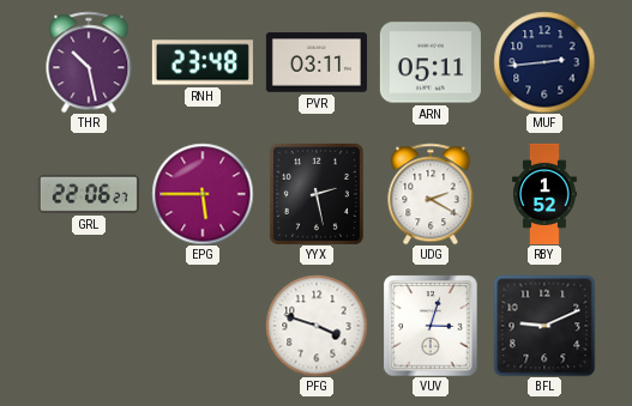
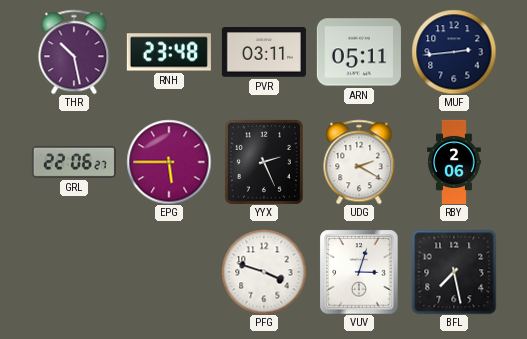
YYX: 2:28 -> 2:26 (264, 162)
RBY: 1:52 -> 2:06 (454, 161)
BFL: 9:11 -> 7:28 (454, 272)
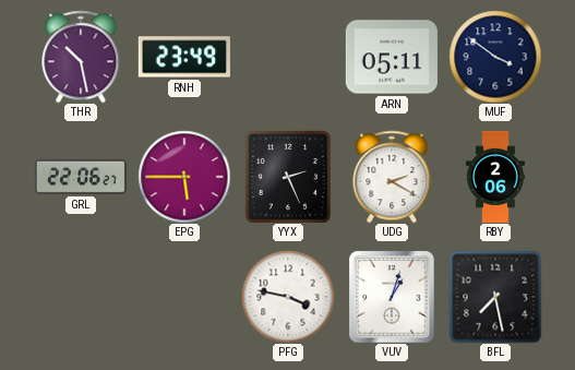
RNH: 23:48 -> 23:49 (184, 57)
PVR: 03:11 -> none (264, 52)
MUF: 2:44 -> 3:51 (495, 57)
PFG: 3:48 -> 3:47 (288, 297)
VUV: 3:03 -> 1:03 (392, 297)
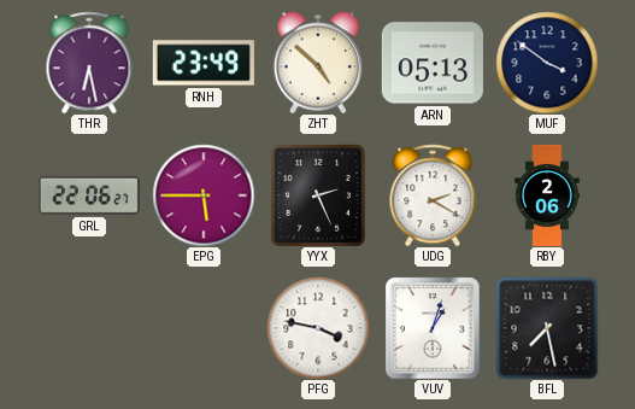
THR: 10:28 -> 6:28 (89, 63)
ZHT: none -> 4:52 (318, 63)
ARN: 05:11 -> 05:13 (433, 63)
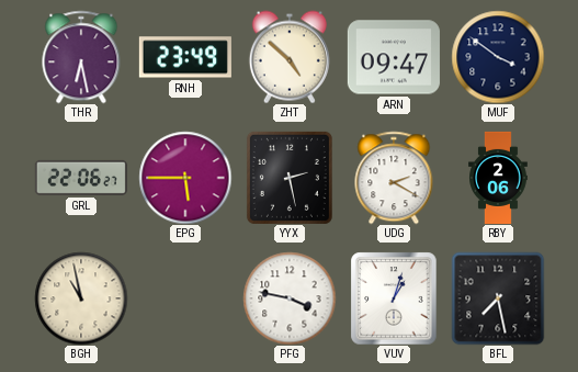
ARN: 05:13 -> 09:47 (394, 57)
YYX: 2:26 -> 2:28 (290, 178)
BGH: none -> 10:58 (81, 298)
